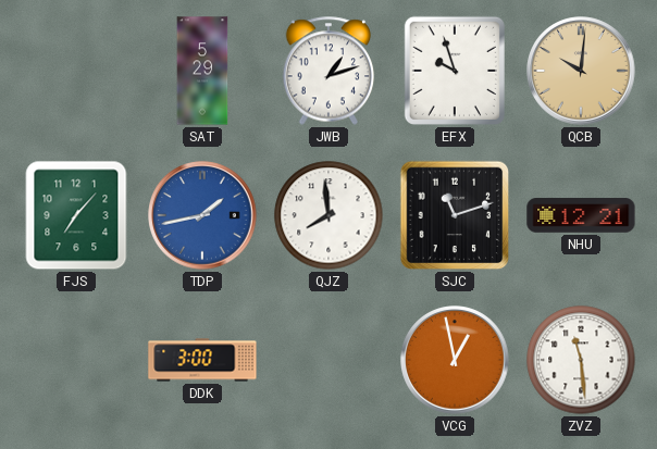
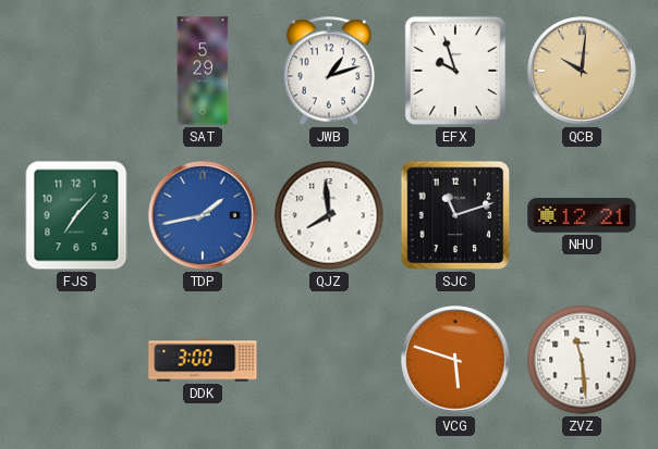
VCG: 12:58 -> 5:48 (455, 360)
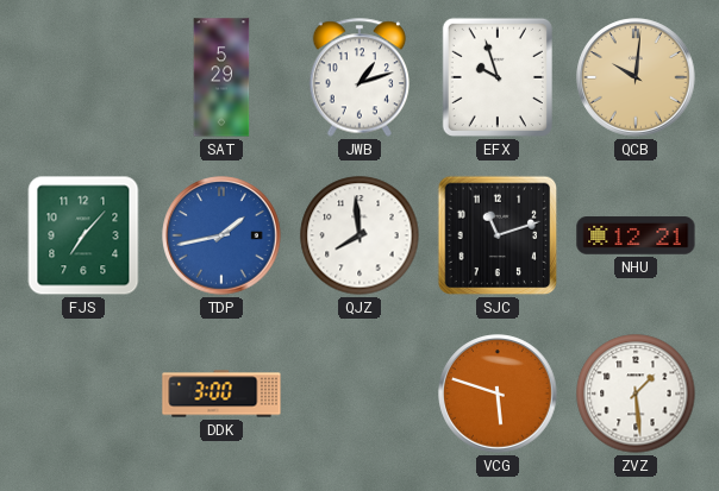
ZVZ: 11:29 -> 1:29 (636, 394)
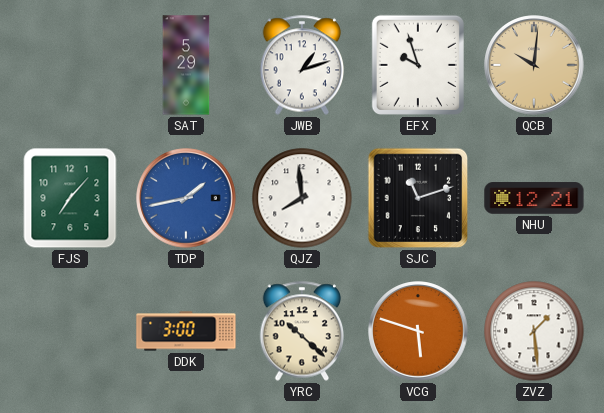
YRC: none -> 10:22 (302, 331)
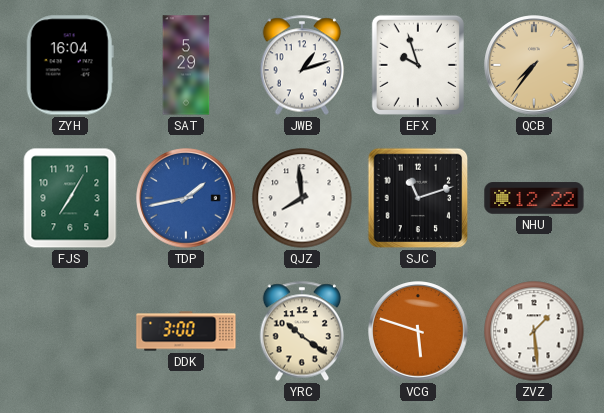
ZYH: none -> 16:04 (70, 65)
QCB: 10:01 -> 7:36 (534, 65)
FJS: 7:07 -> 7:05 (70, 198)
NHU: 12:21 -> 12:22 (534, 198)
YRC: 10:22 -> 10:21 (302, 331)
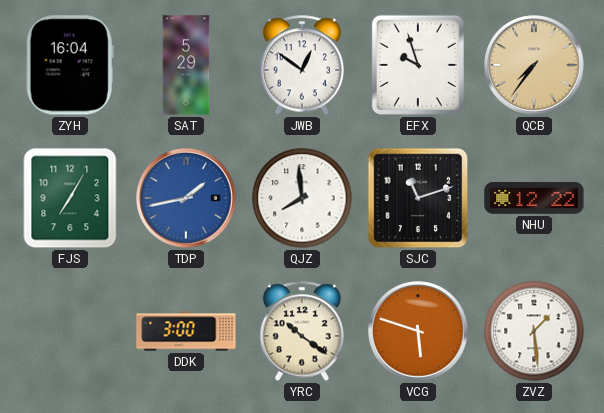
JWB: 1:12 -> 12:51 (302, 65)
